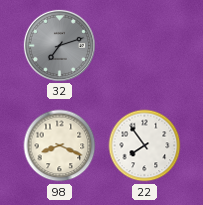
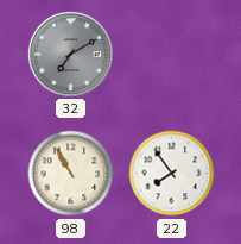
32: 7:12 -> 7:10 (70, 54)
98: 8:19 -> 10:55 (71, 174)
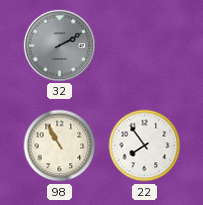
32: 7:10 -> 2:10 (59, 45)
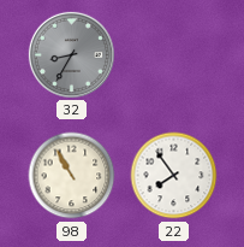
32: 2:10 -> 8:35 (71, 54)
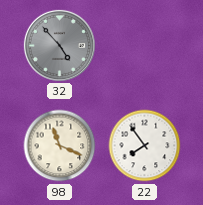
32: 8:35 -> 4:53 (59, 45)
98: 10:55 -> 11:19 (60, 146)
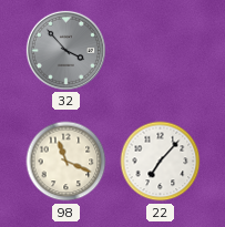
32: 4:53 -> 3:53 (65, 50)
22: 7:54 -> 7:07 (161, 162)
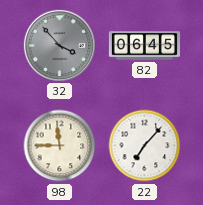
82: none -> 06:45 (144, 46)
98: 11:19 -> 11:45 (60, 146)
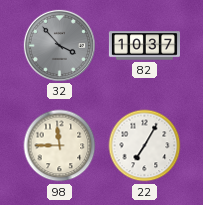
82: 06:45 -> 10:37 (144, 46)
22: 7:07 -> 7:05 (145, 146)
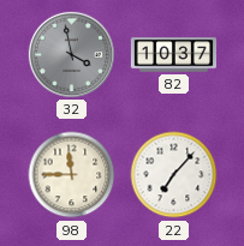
32: 3:53 -> 3:58 (71, 54)
22: 7:05 -> 7:07 (174, 175)
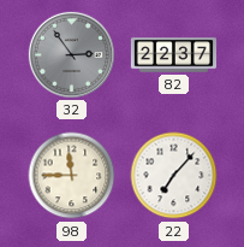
32: 3:58 -> 2:54 (71, 54)
82: 10:37 -> 22:37 (173, 55)
